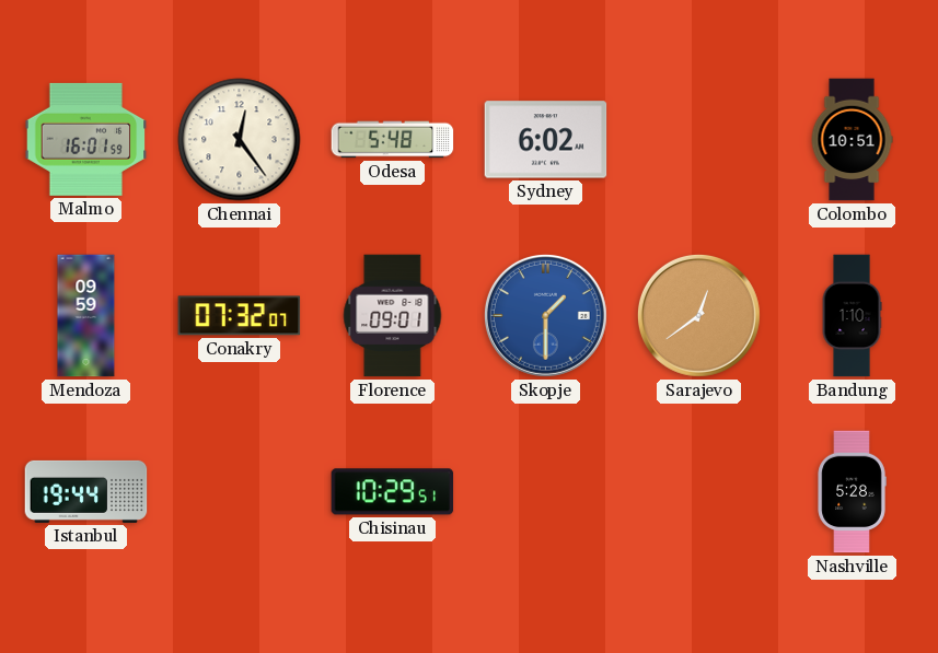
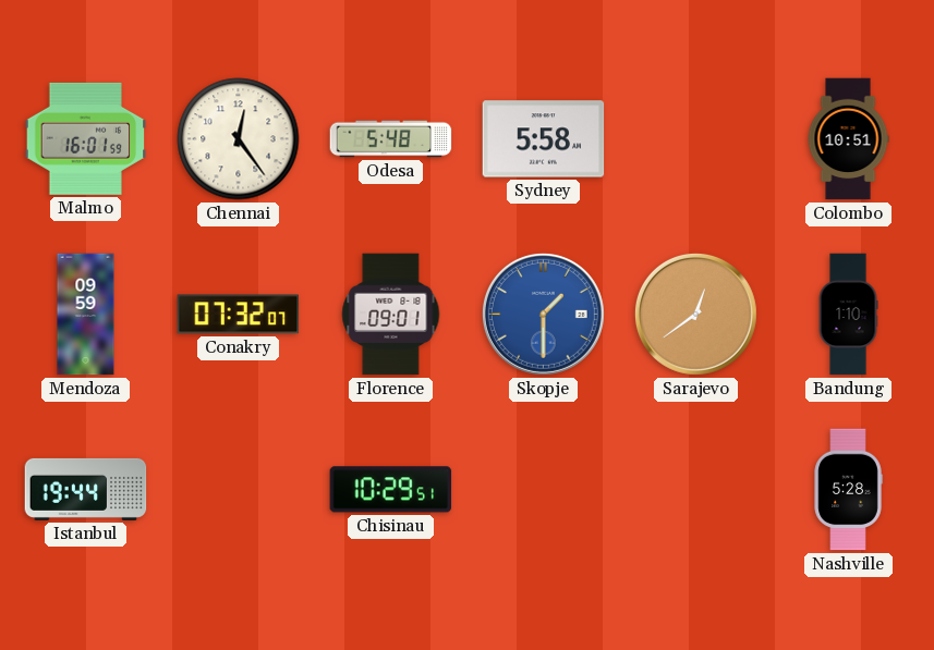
Sydney: 6:02 -> 5:58 (544, 139)
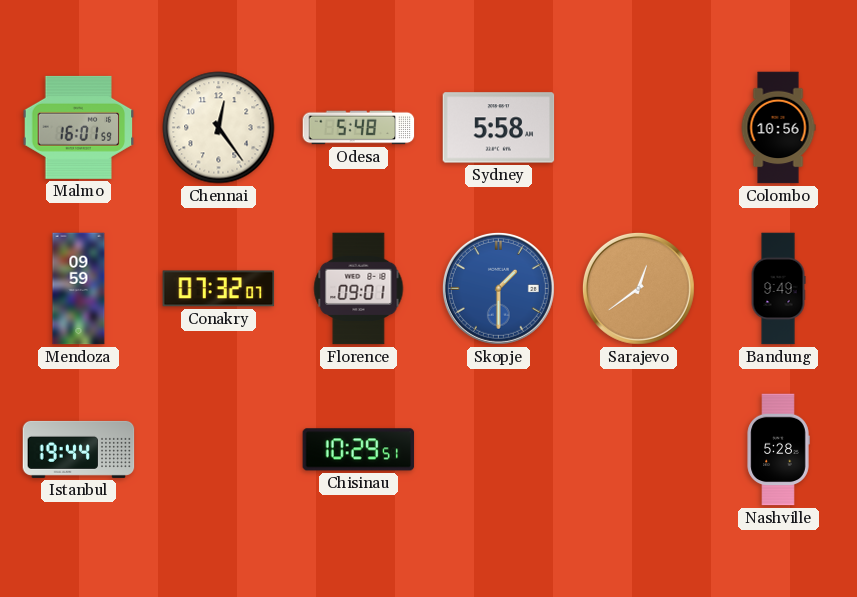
Colombo: 10:51 -> 10:56 (778, 128)
Bandung: 1:10 -> 9:49 (778, 289)
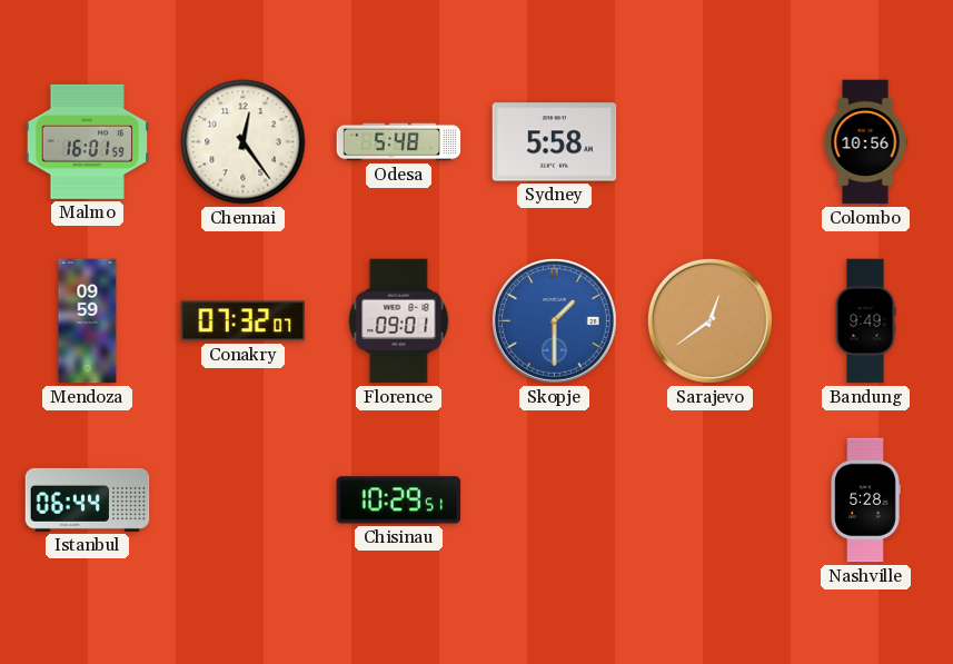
Istanbul: 19:44 -> 06:44 (88, 499)
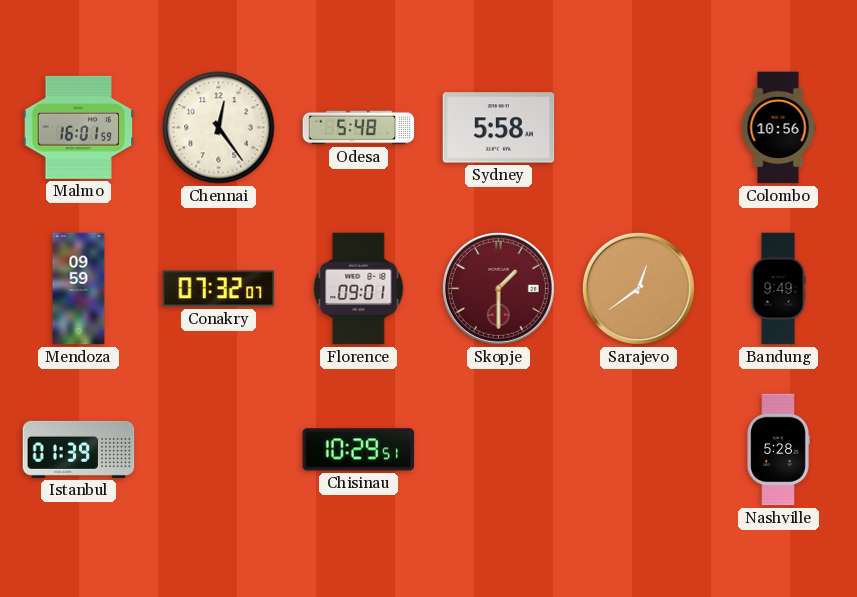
Skopje dial: blue -> burgundy (498, 288)
Istanbul: 06:44 -> 01:39 (79, 449)
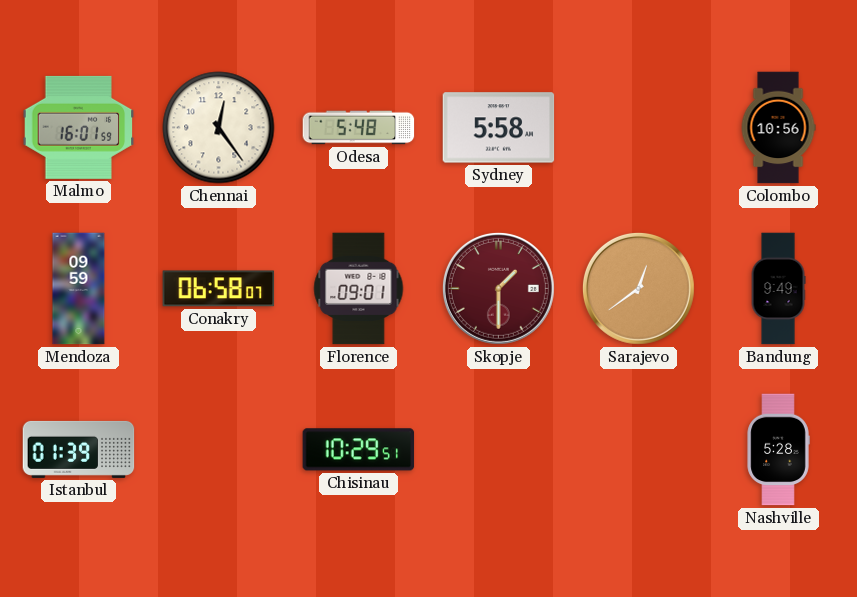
Conakry: 07:32 -> 06:58 (219, 289)
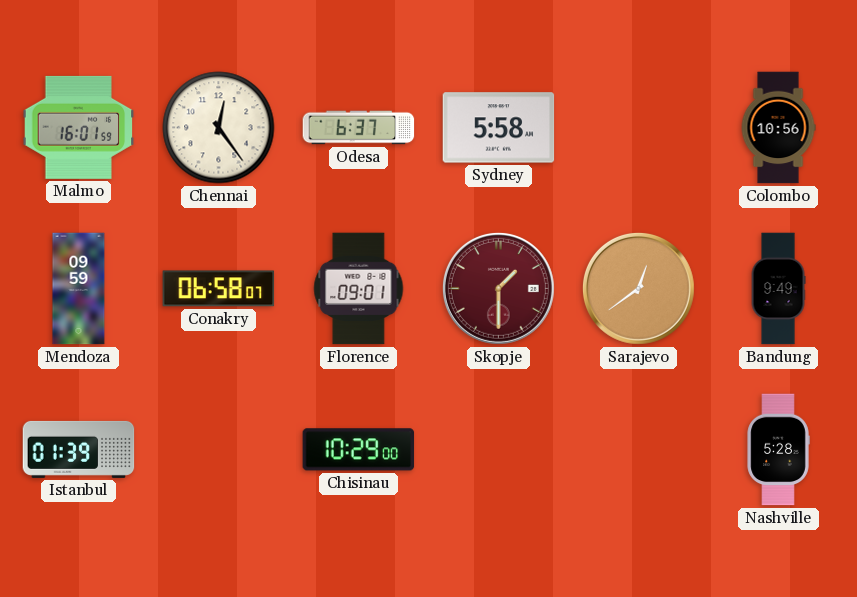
Odesa: 5:48 -> 6:37 (359, 128)
Chisinau: 10:29:51 -> 10:29:00 (359, 450)
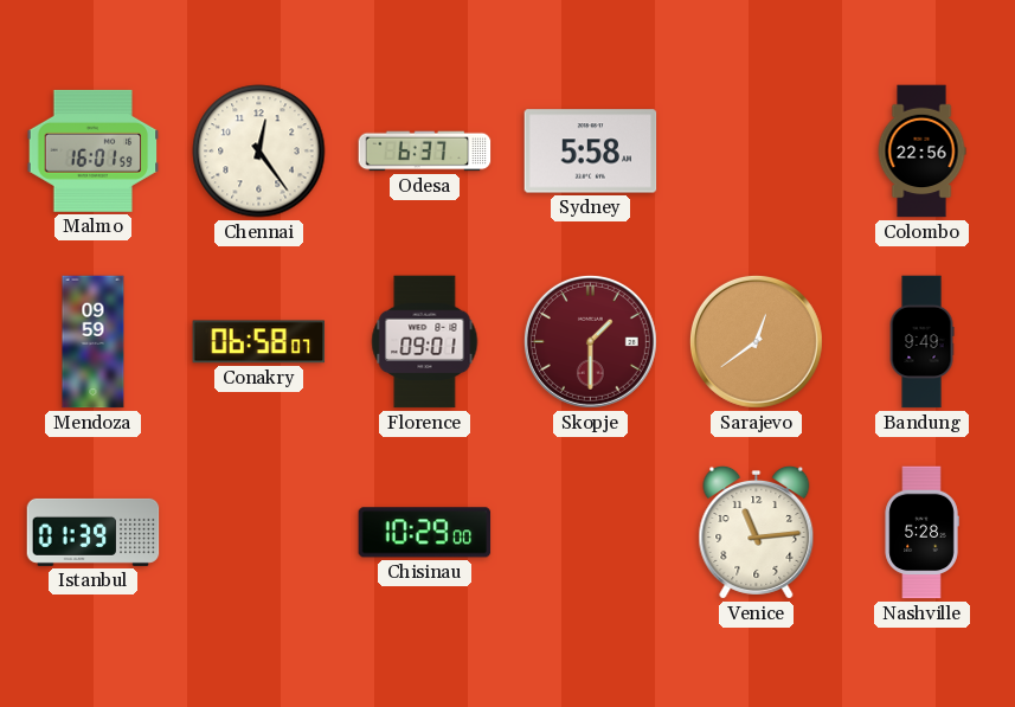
Colombo: 10:56 -> 22:56 (921, 152)
Venice: none -> 11:14 (757, 533)
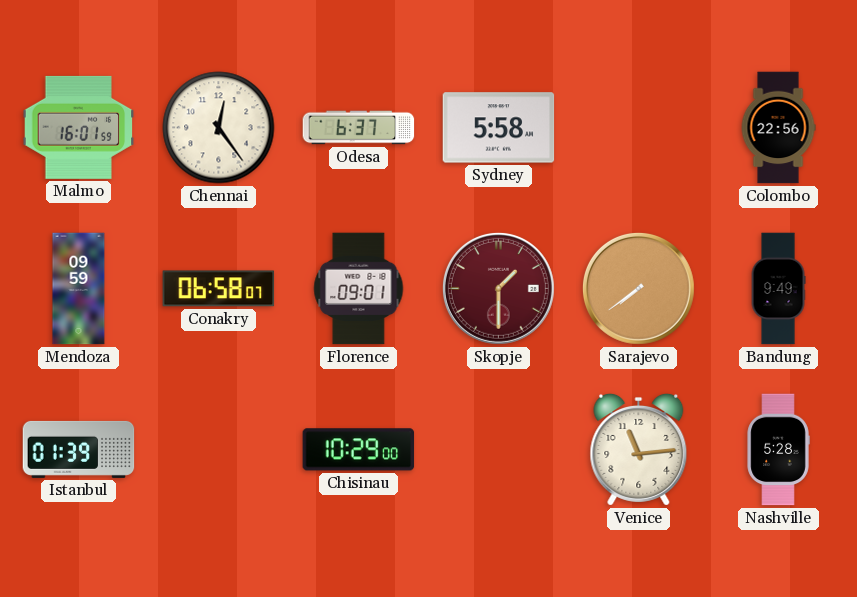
Sarajevo: 12:39 -> 7:39 (638, 288)
